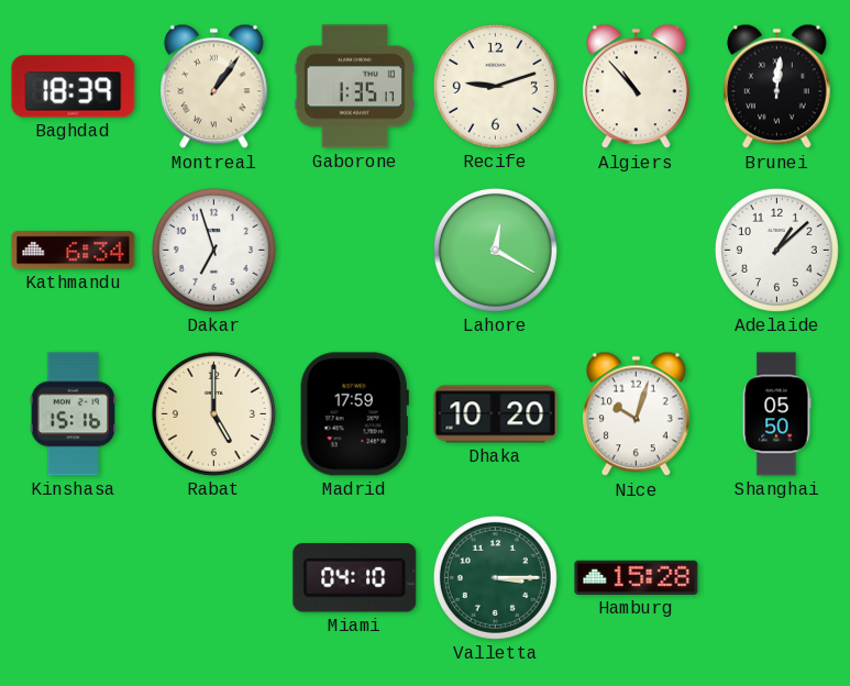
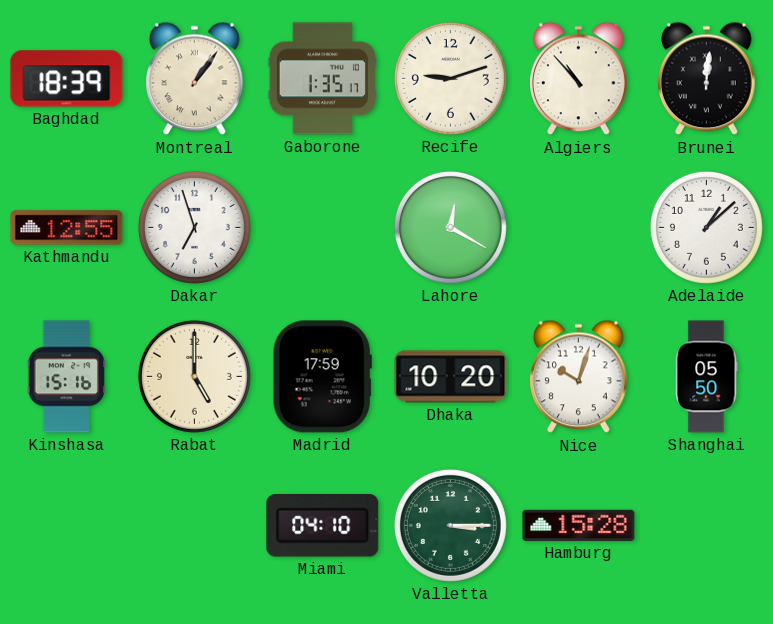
Kathmandu: 6:34 -> 12:55 (67, 228)
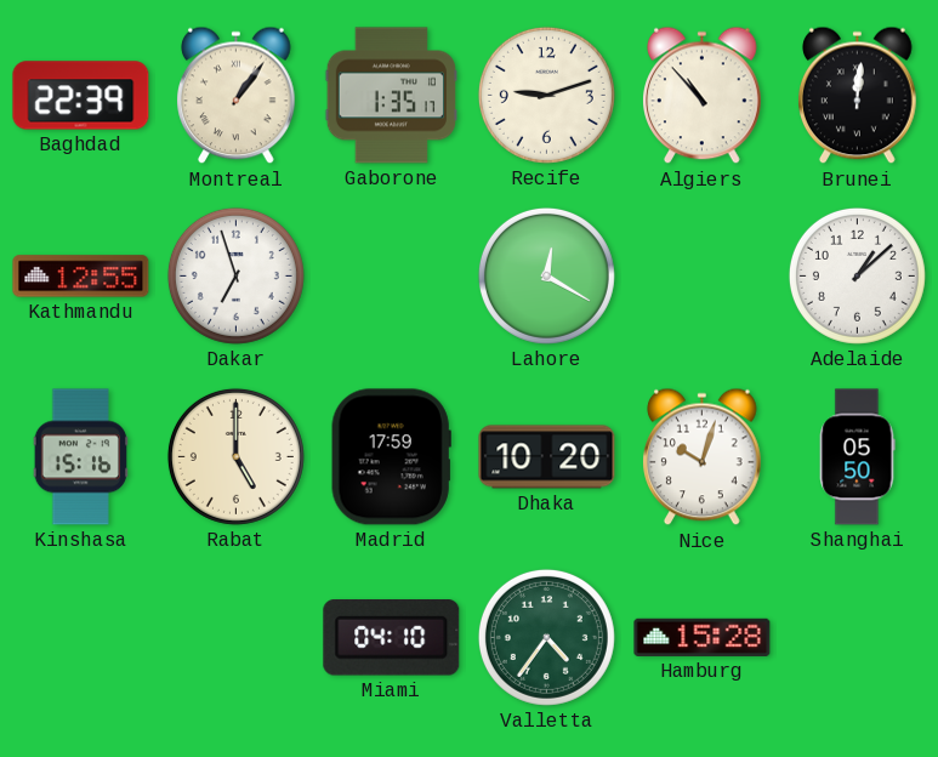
Baghdad: 18:39 -> 22:39 (81, 96)
Valletta: 3:15 -> 4:36 (546, 637)
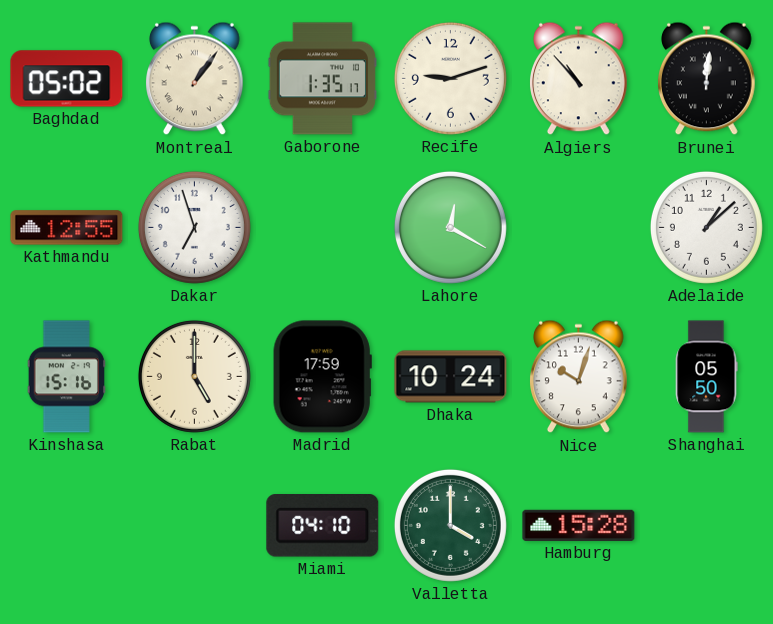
Baghdad: 22:39 -> 05:02 (67, 79)
Dhaka: 10:20 -> 10:24 (451, 377)
Valletta: 4:36 -> 4:00 (450, 525)
